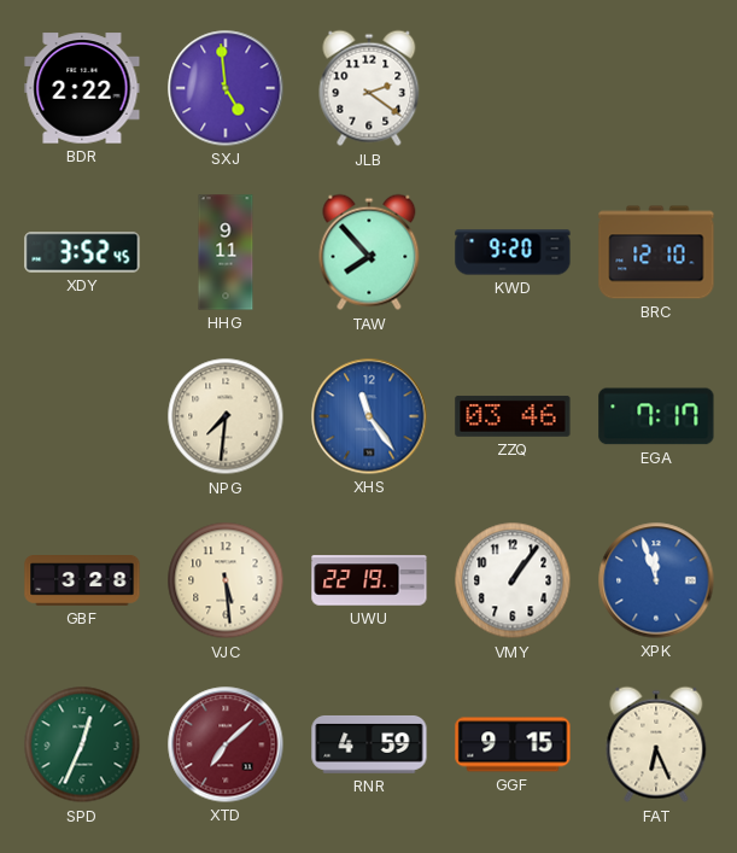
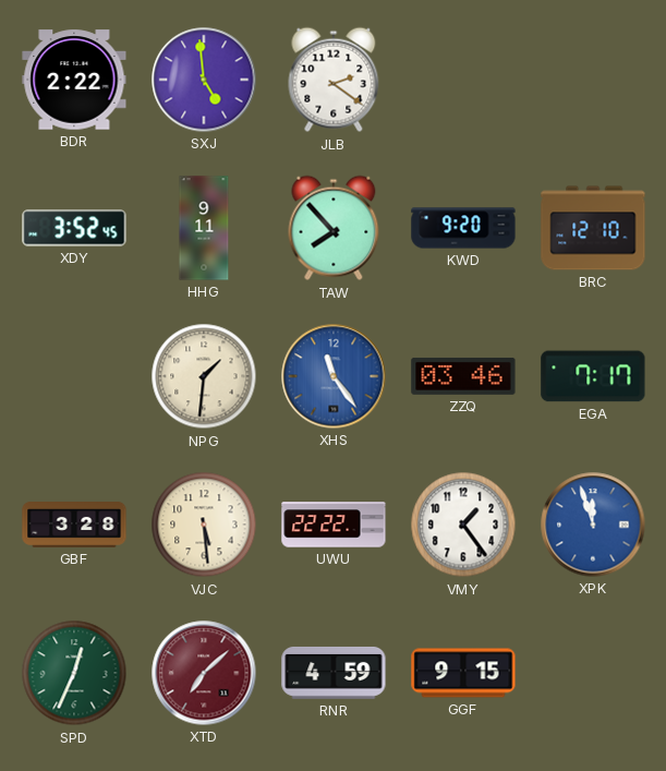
NPG: 7:31 -> 1:31 (204, 376)
UWU: 22:19 -> 22:22 (334, 525)
VMY: 1:06 -> 1:24 (463, 525)
FAT: 6:26 -> none (656, 744)
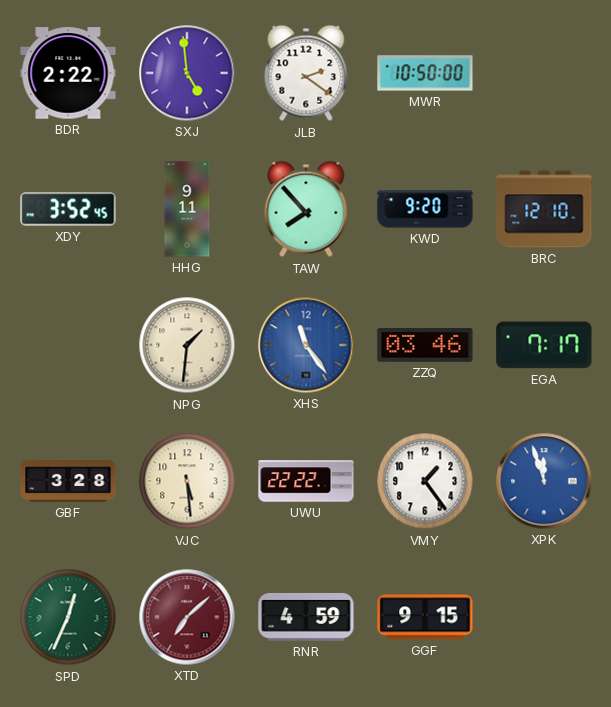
MWR: none -> 10:50 (425, 73)
